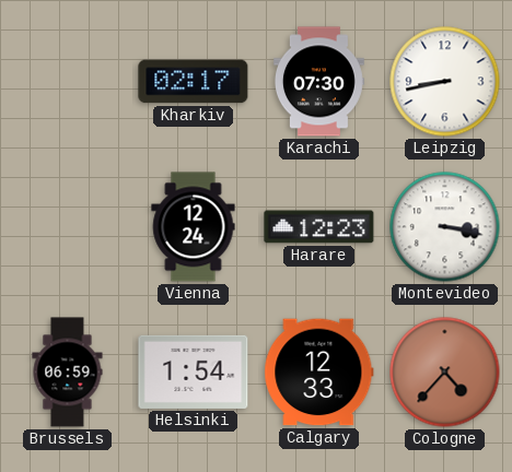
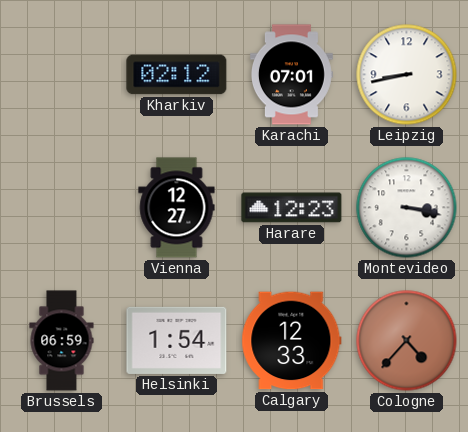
Kharkiv: 02:17 -> 02:12 (177, 75)
Karachi: 07:30 -> 07:01 (291, 75)
Vienna: 12:24 -> 12:27 (177, 208)
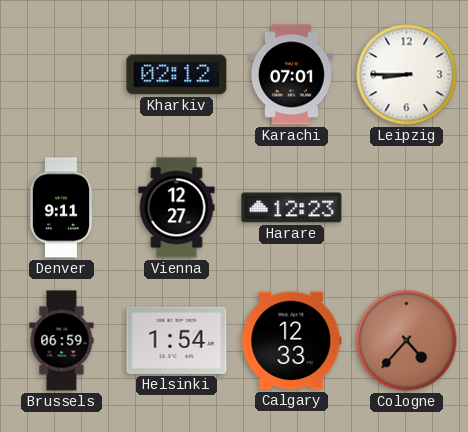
Leipzig: 8:43 -> 8:45 (407, 75)
Denver: none -> 9:11 (61, 208)
Montevideo: 3:17 -> none (407, 208)
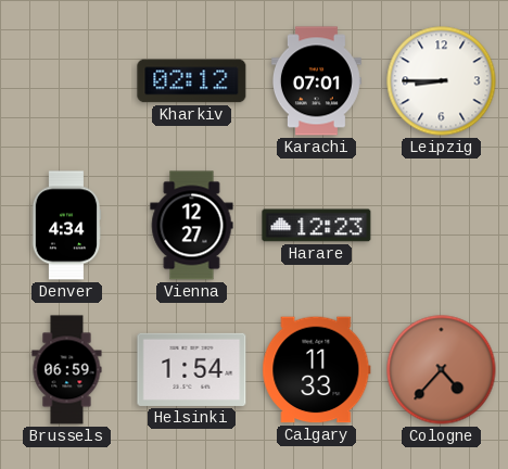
Denver: 9:11 -> 4:34 (66, 226)
Calgary: 12:33 -> 11:33 (317, 370)
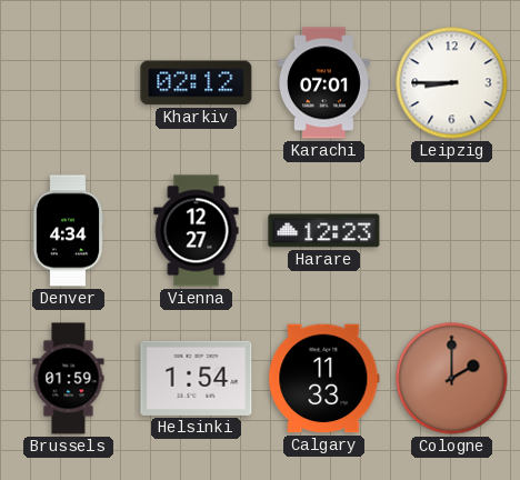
Brussels: 06:59 -> 01:59 (69, 379)
Cologne: 4:37 -> 2:00 (452, 379)
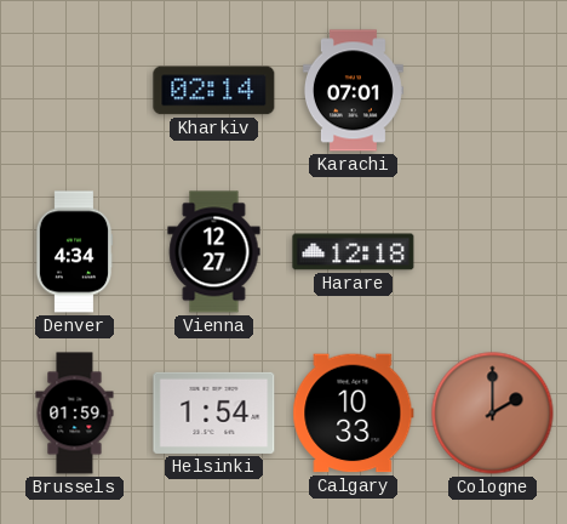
Kharkiv: 02:12 -> 02:14 (214, 91)
Leipzig: 8:45 -> none (452, 83)
Harare: 12:23 -> 12:18 (354, 252)
Calgary: 11:33 -> 10:33 (354, 414)
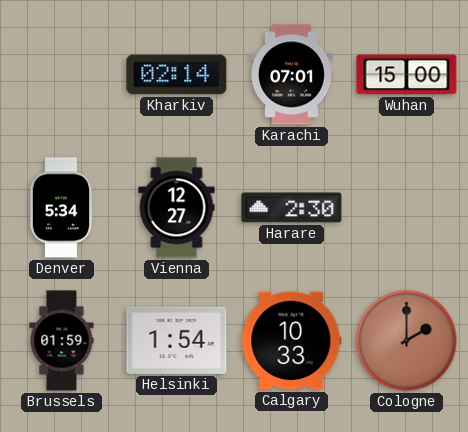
Wuhan: none -> 15:00 (407, 75)
Denver: 4:34 -> 5:34 (61, 208)
Harare: 12:18 -> 2:30 (292, 208)
